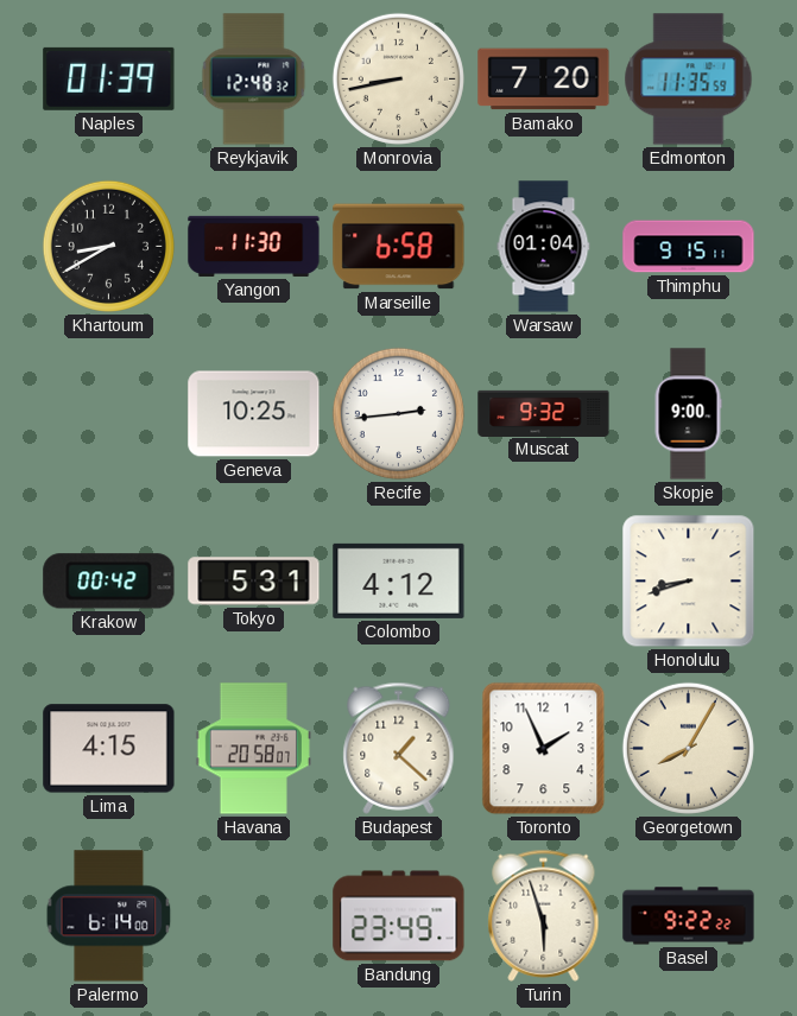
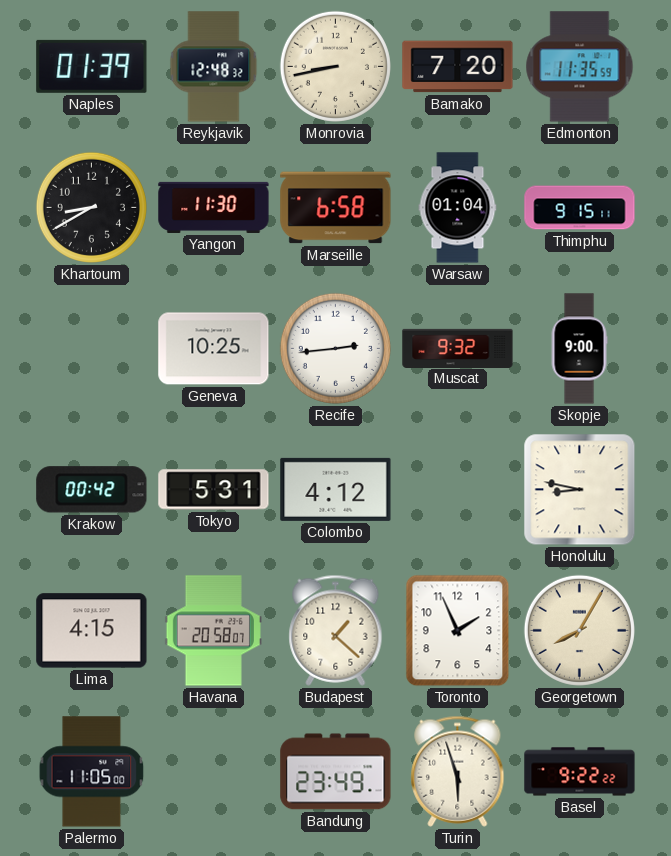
Honolulu: 8:42 -> 8:47 (580, 490)
Palermo: 6:14 -> 11:05 (92, 772)
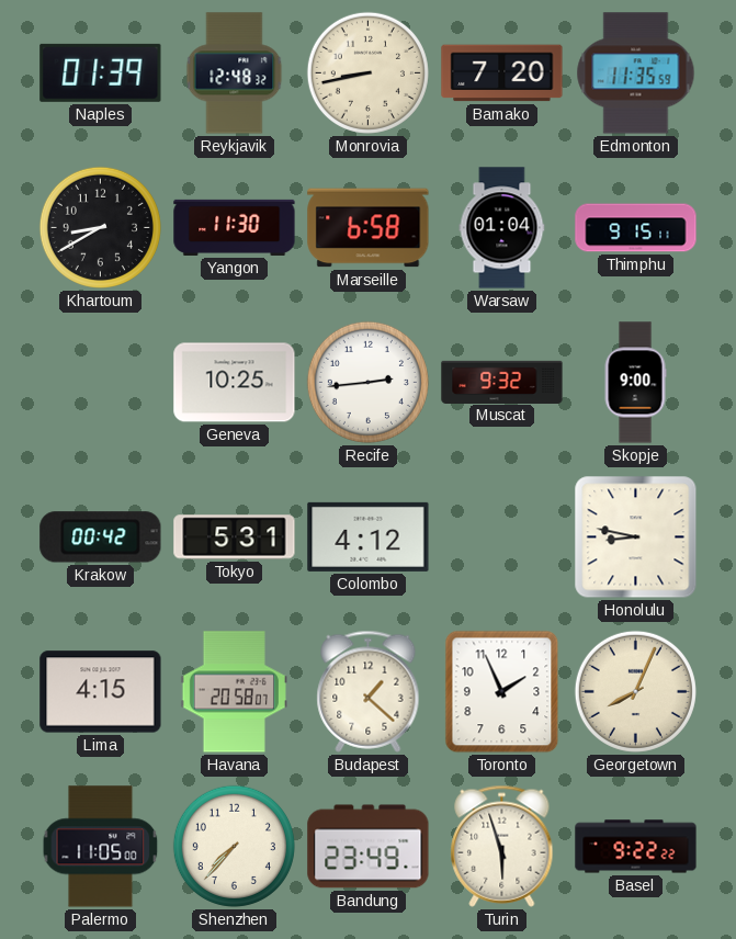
Georgetown: 8:05 -> 8:04 (635, 691)
Shenzhen: none -> 7:37 (234, 846)
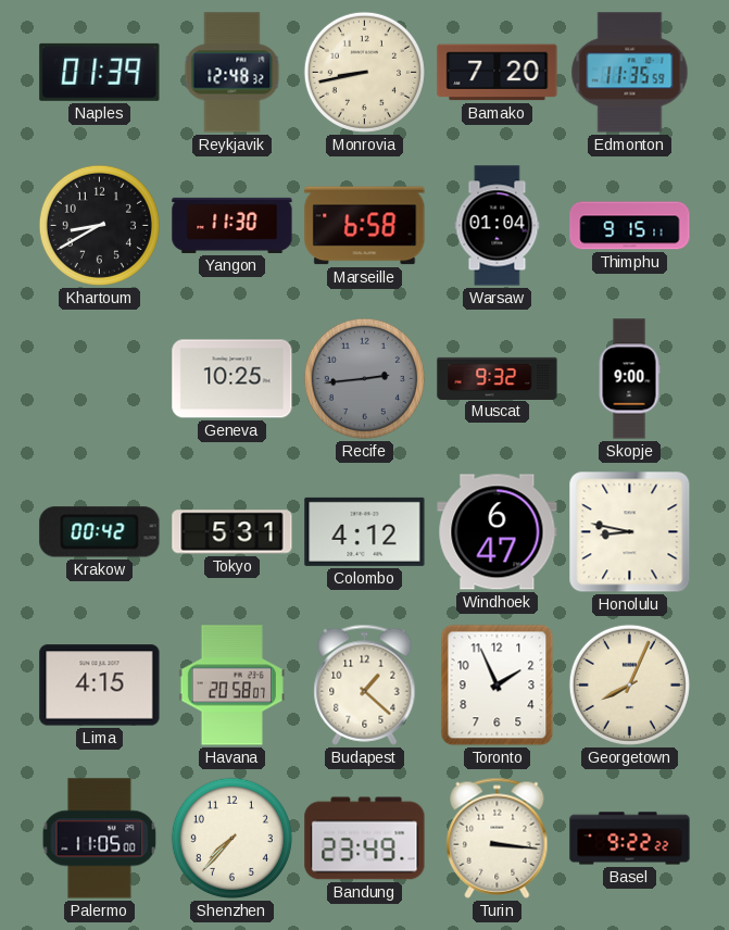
Recife dial: white -> grey (364, 378)
Windhoek: none -> 6:47 (498, 532)
Turin: 5:57 -> 3:16 (498, 838)
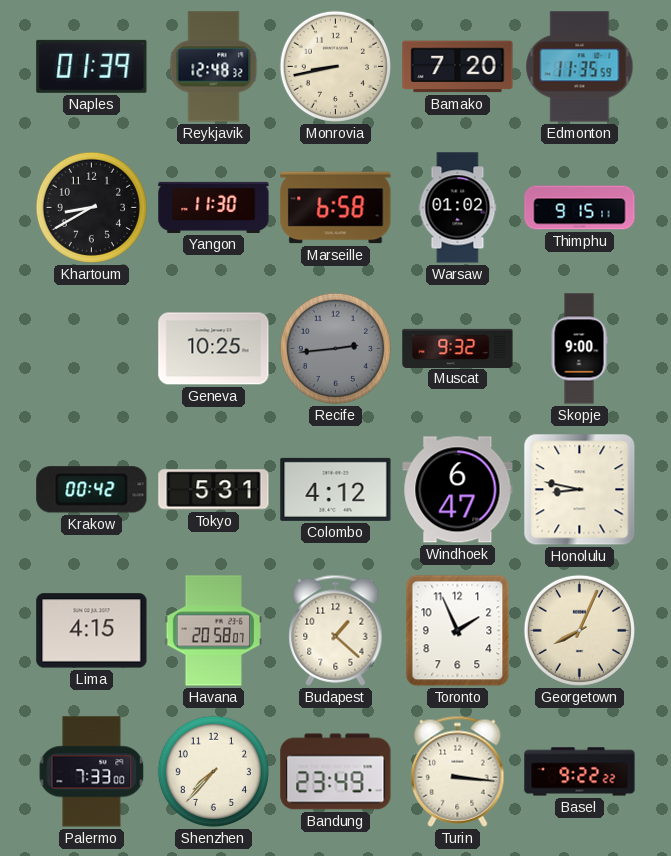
Warsaw: 01:04 -> 01:02 (458, 208)
Palermo: 11:05 -> 7:33 (92, 772)
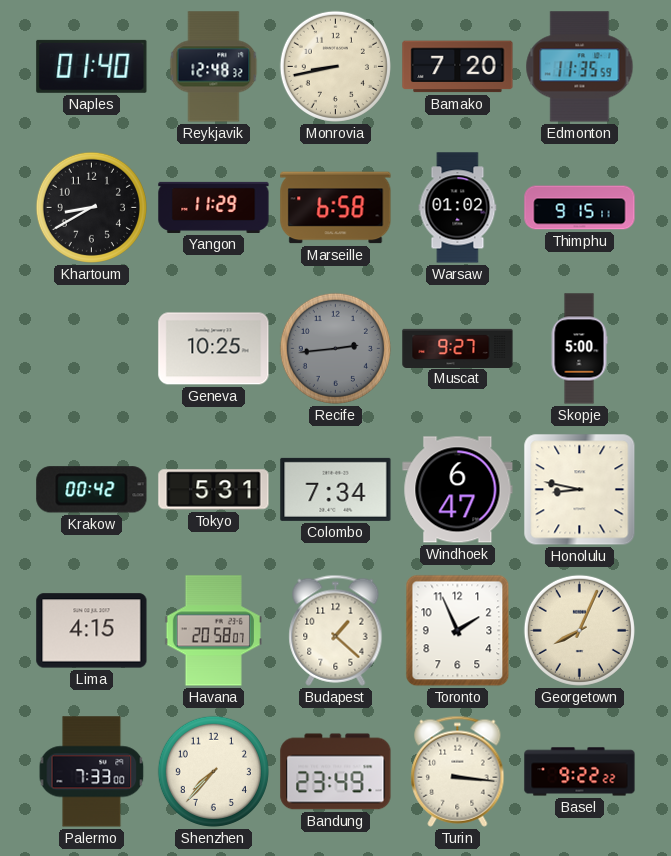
Naples: 01:39 -> 01:40 (92, 66)
Yangon: 11:30 -> 11:29 (214, 207)
Muscat: 9:32 -> 9:27 (458, 348)
Skopje: 9:00 -> 5:00 (579, 349)
Colombo: 4:12 -> 7:34 (336, 489)
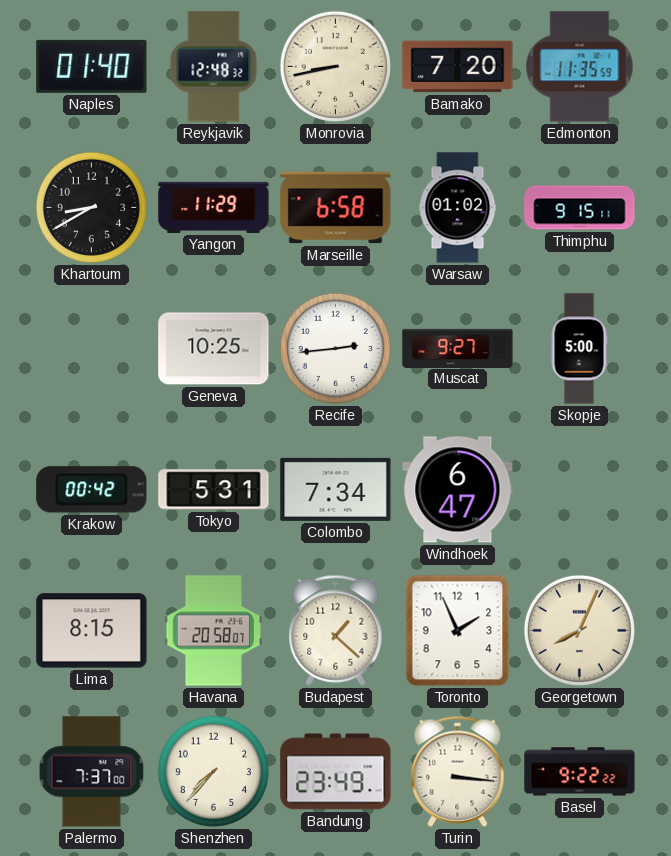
Recife dial: grey -> white (335, 348)
Honolulu: 8:47 -> none (580, 490)
Lima: 4:15 -> 8:15 (92, 631)
Palermo: 7:33 -> 7:37 (92, 772)
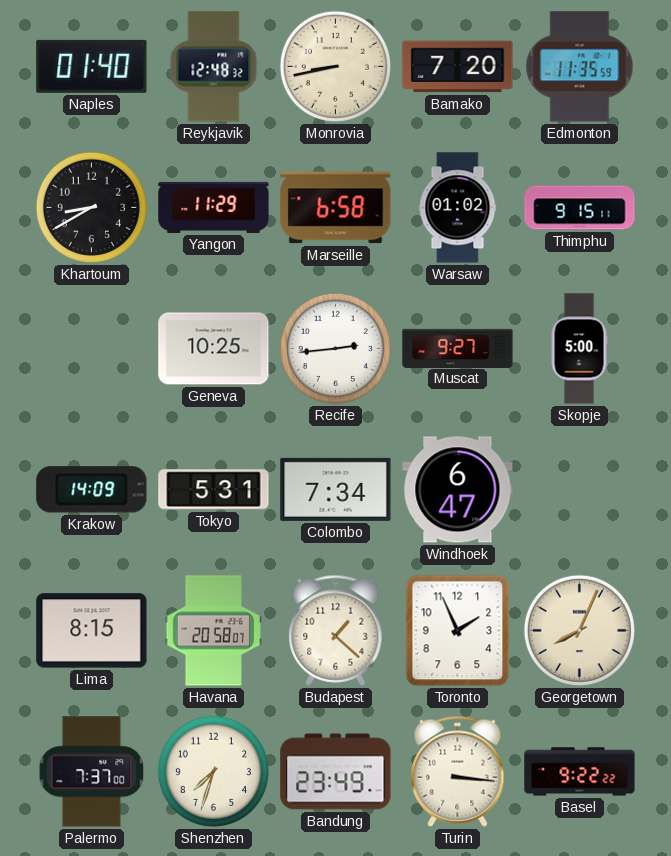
Krakow: 00:42 -> 14:09 (92, 490)
Shenzhen: 7:37 -> 7:33 (213, 771)
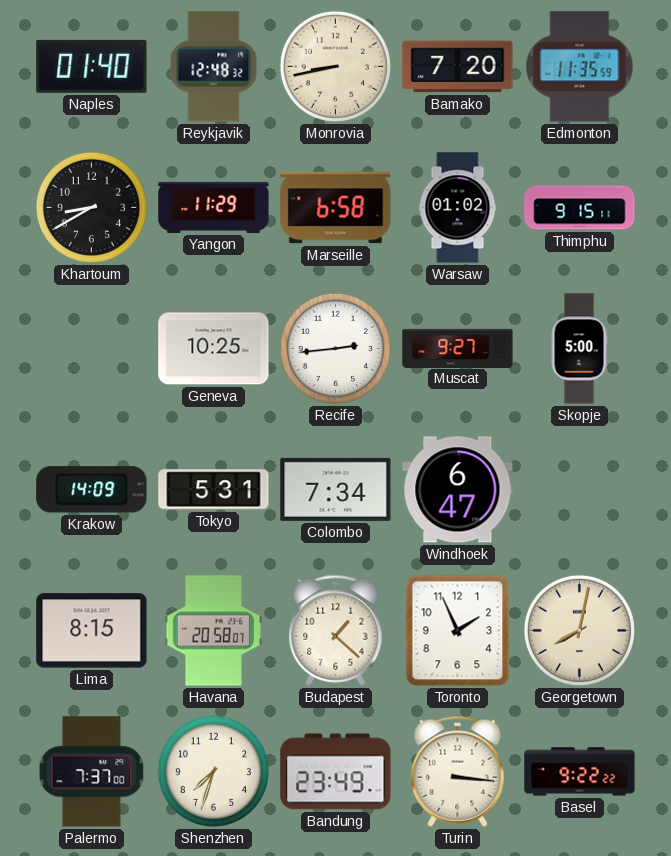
Georgetown: 8:04 -> 8:02 (579, 630)
